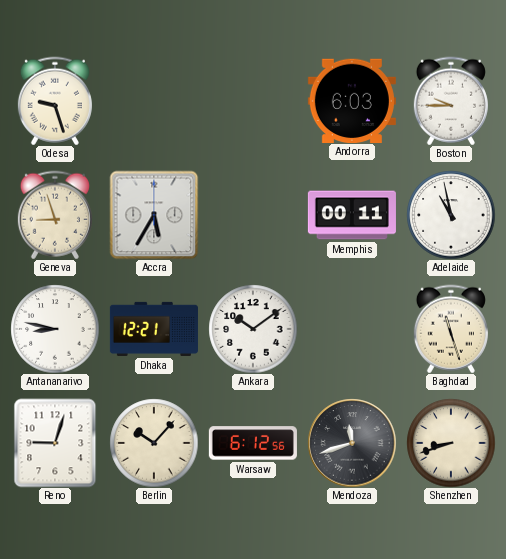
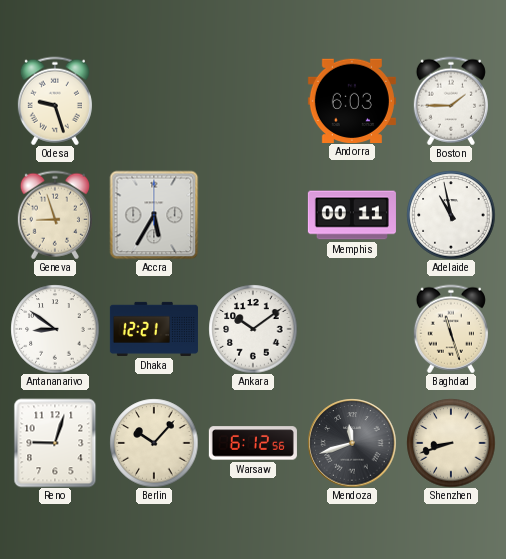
Boston: 9:45 -> 1:45 (451, 101)
Antananarivo: 8:47 -> 8:51 (55, 329)
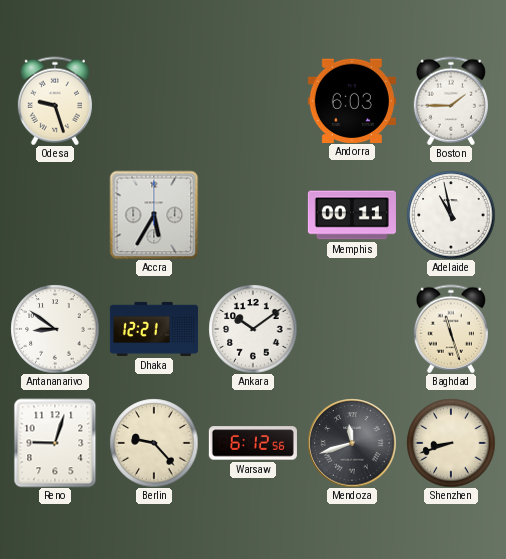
Geneva: 8:57 -> none (55, 215)
Berlin: 10:07 -> 9:23 (154, 443)
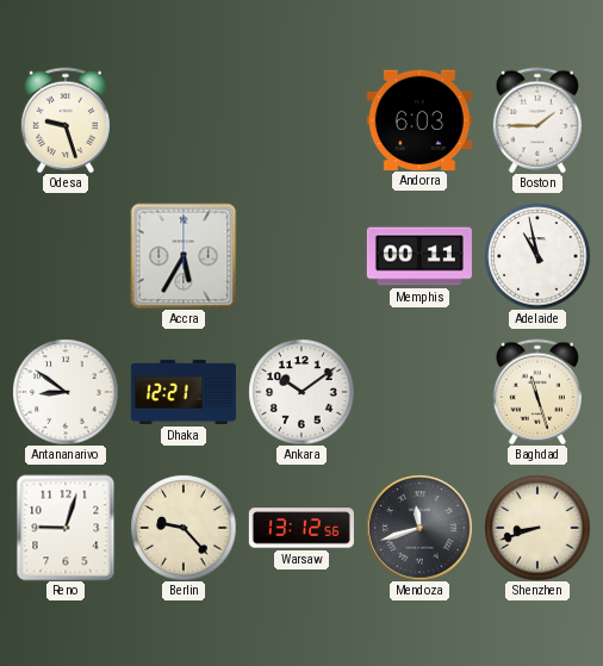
Warsaw: 6:12 -> 13:12 (301, 528)
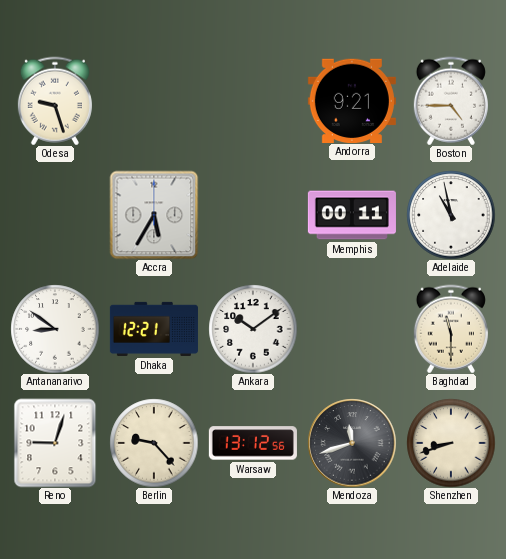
Andorra: 6:03 -> 9:21 (352, 100)
Boston: 1:45 -> 4:45 (451, 101)
Baghdad: 11:27 -> 11:30 (451, 329)
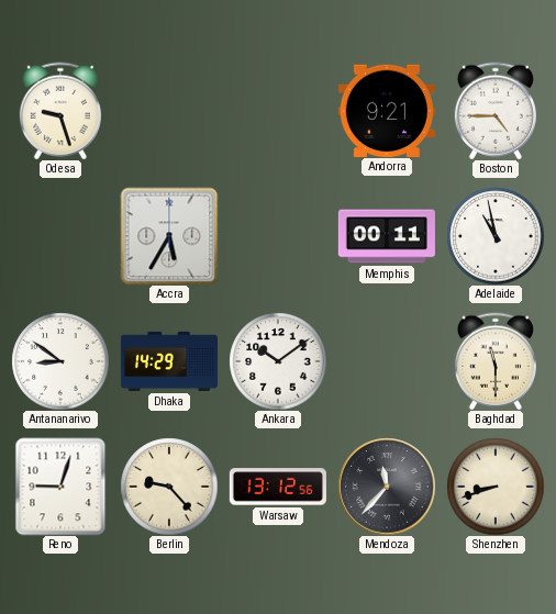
Dhaka: 12:21 -> 14:29 (169, 361)
Mendoza: 11:42 -> 11:37 (387, 487)
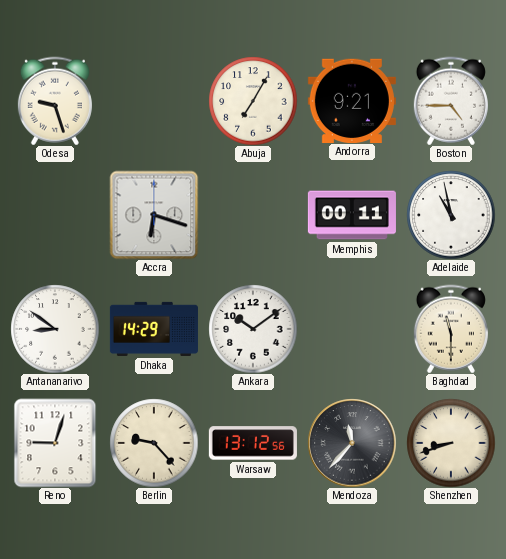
Abuja: none -> 7:05 (253, 101)
Accra: 5:35 -> 6:18 (154, 215)
